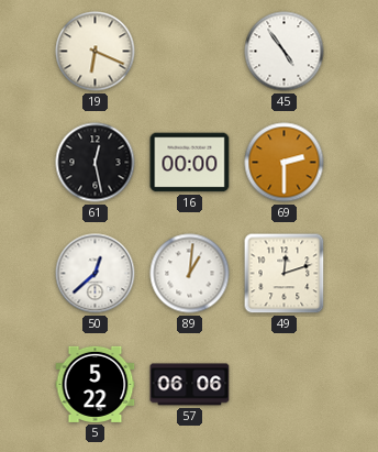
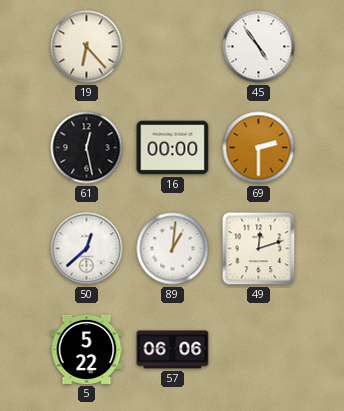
19: 6:19 -> 6:23 (87, 47)
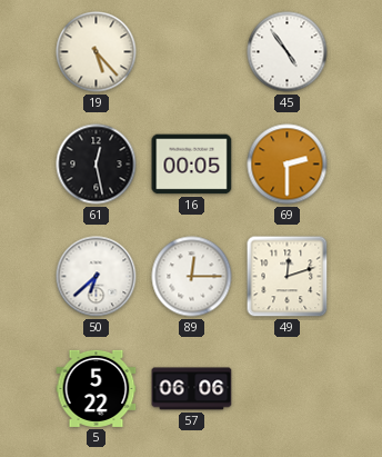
19: 6:23 -> 5:23 (97, 52)
16: 00:00 -> 00:05 (192, 165)
50: 12:38 -> 6:38 (97, 277)
89: 1:01 -> 12:15 (192, 277)
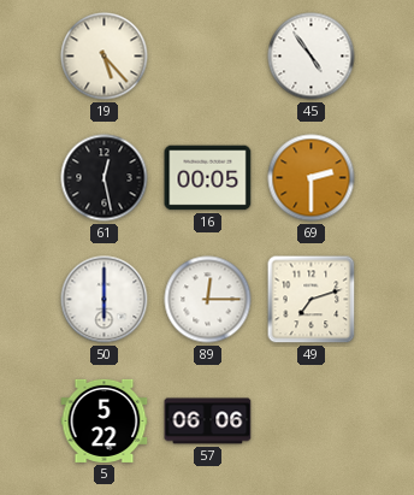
50: 6:38 -> 6:00 (105, 300)
49: 12:12 -> 7:12 (312, 300)
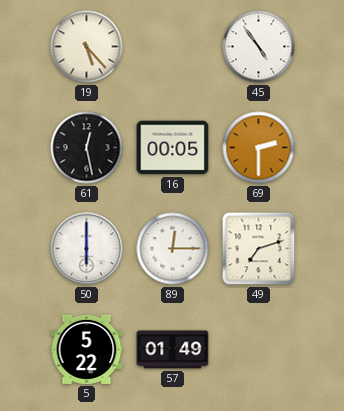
57: 06:06 -> 01:49 (173, 350)
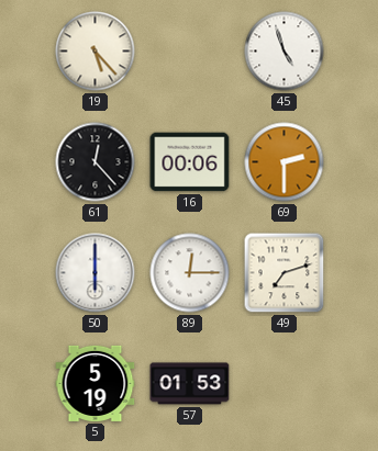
45: 4:54 -> 4:57 (285, 52)
61: 12:28 -> 12:23 (96, 162)
16: 00:05 -> 00:06 (190, 162)
5: 5:22 -> 5:19 (96, 383)
57: 01:49 -> 01:53 (190, 384)
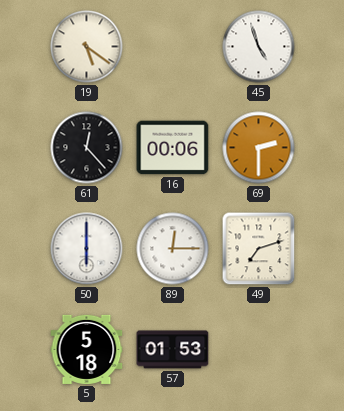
19: 5:23 -> 5:21 (87, 47)
5: 5:19 -> 5:18 (87, 349)
